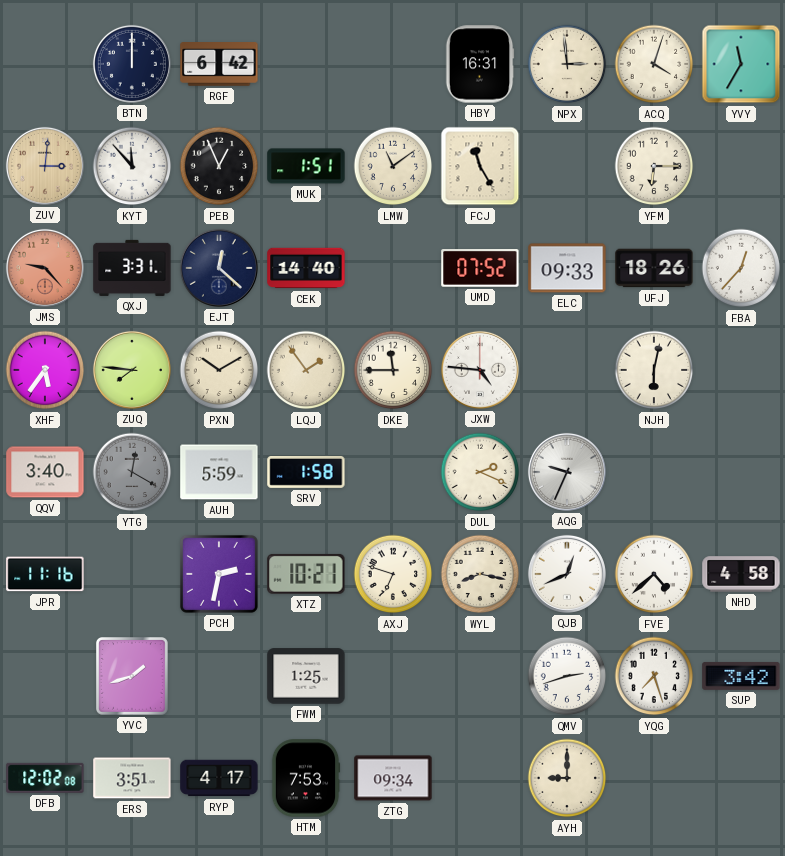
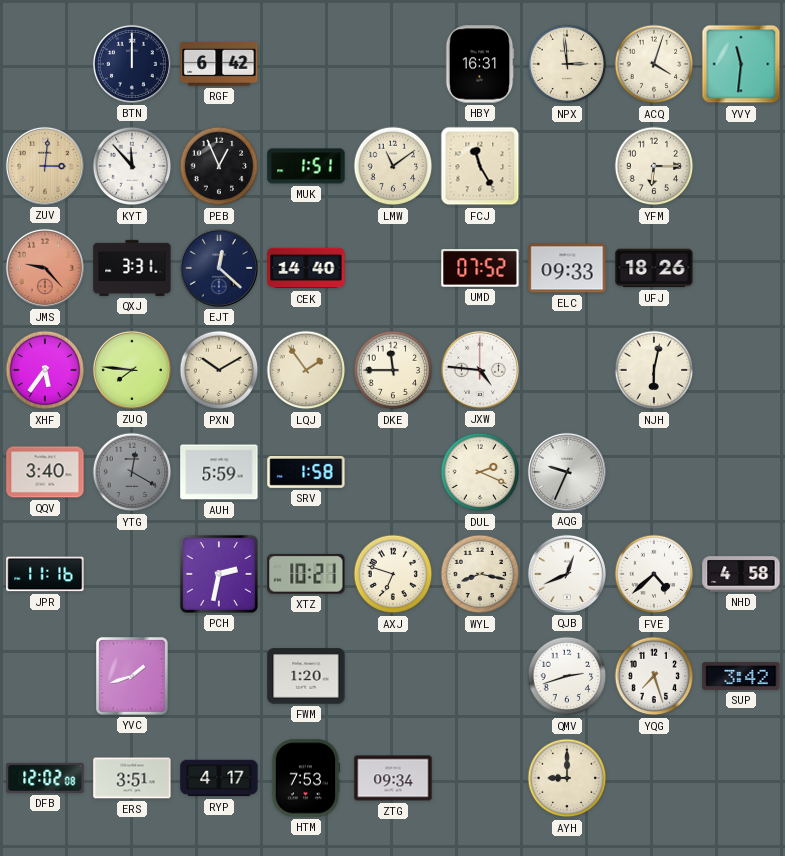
YVY: 11:35 -> 11:31 (741, 64)
FBA: 12:37 -> none (741, 268)
FWM: 1:25 -> 1:20 (306, 676)
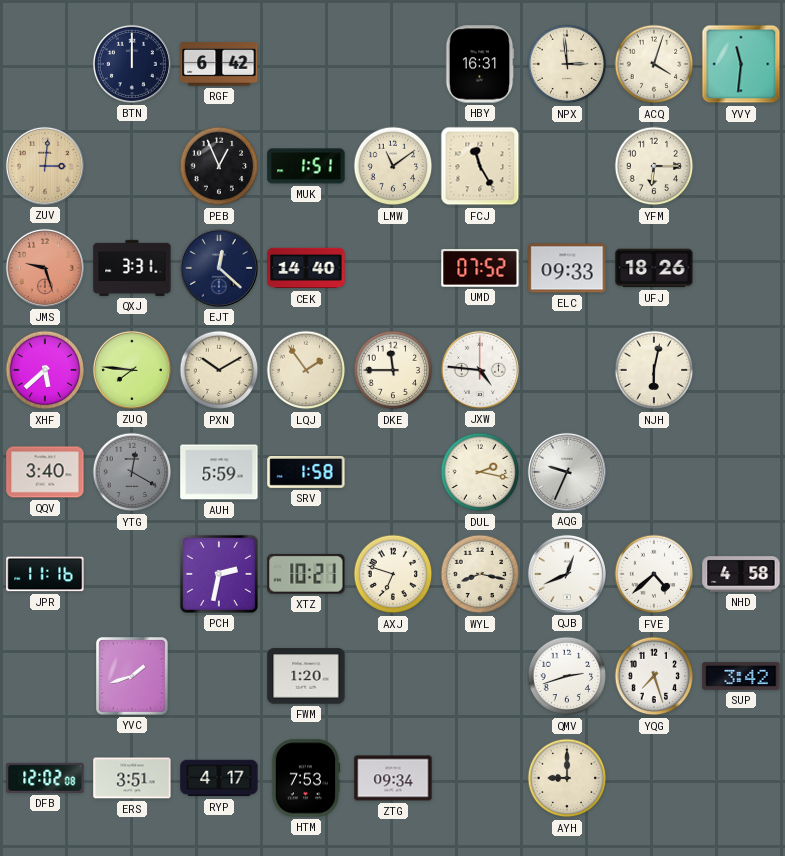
KYT: 11:53 -> none (132, 166)
JMS: 9:23 -> 9:27 (45, 268)
XHF: 5:36 -> 5:38 (45, 370)
DUL: 2:19 -> 2:17 (480, 472)
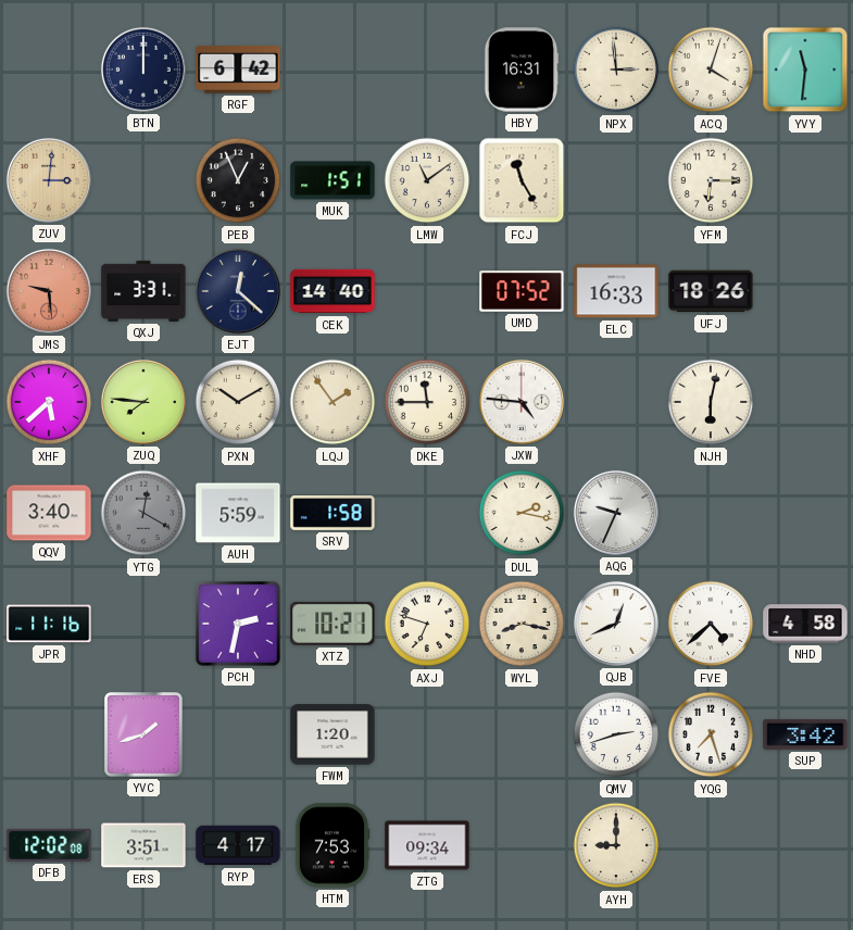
JMS: 9:27 -> 9:29 (49, 291)
ELC: 09:33 -> 16:33 (616, 291)
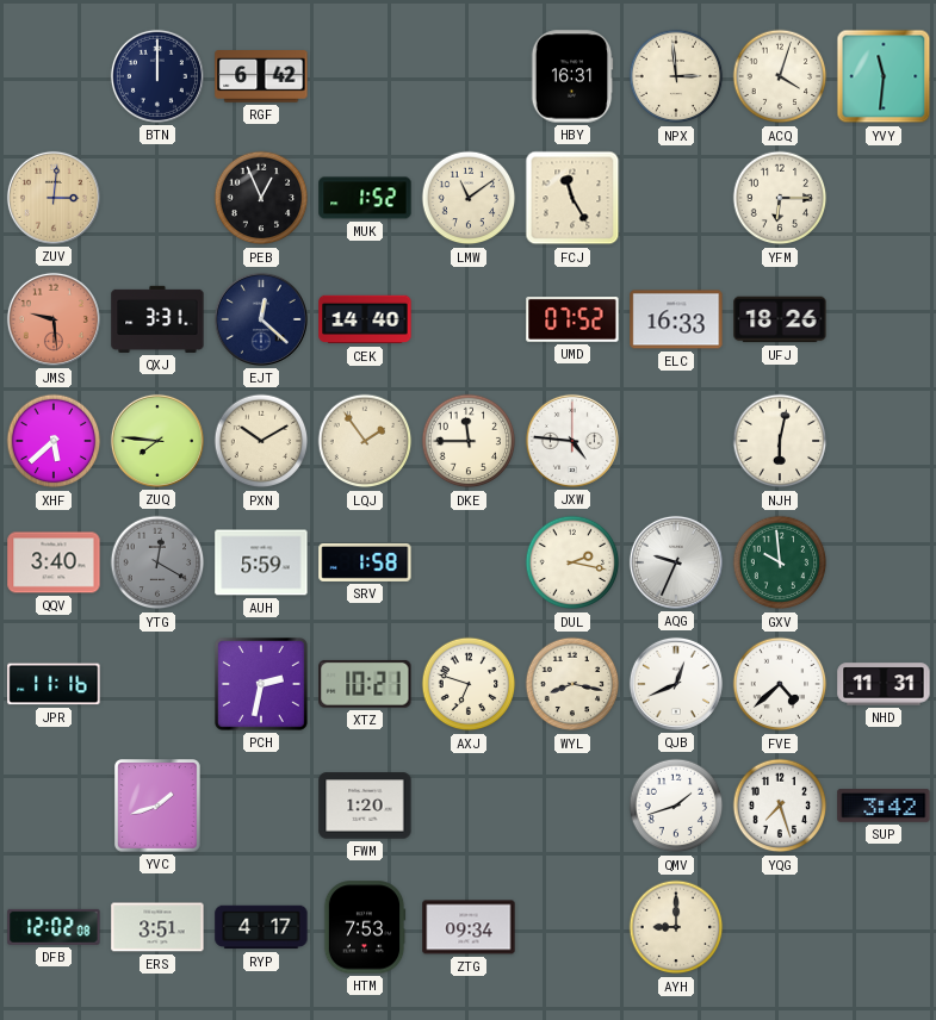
MUK: 1:51 -> 1:52 (365, 198)
GXV: none -> 9:59 (780, 562)
NHD: 4:58 -> 11:31 (884, 684)
QMV: 2:42 -> 1:42 (676, 806)
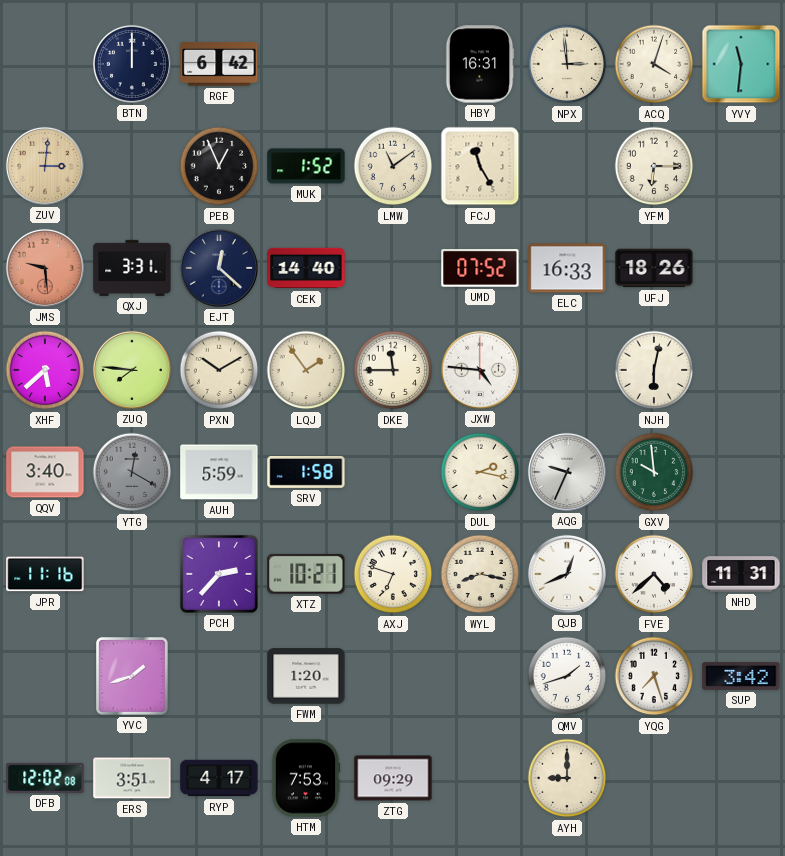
PCH: 2:32 -> 2:37 (219, 574)
ZTG: 09:34 -> 09:29 (393, 778)
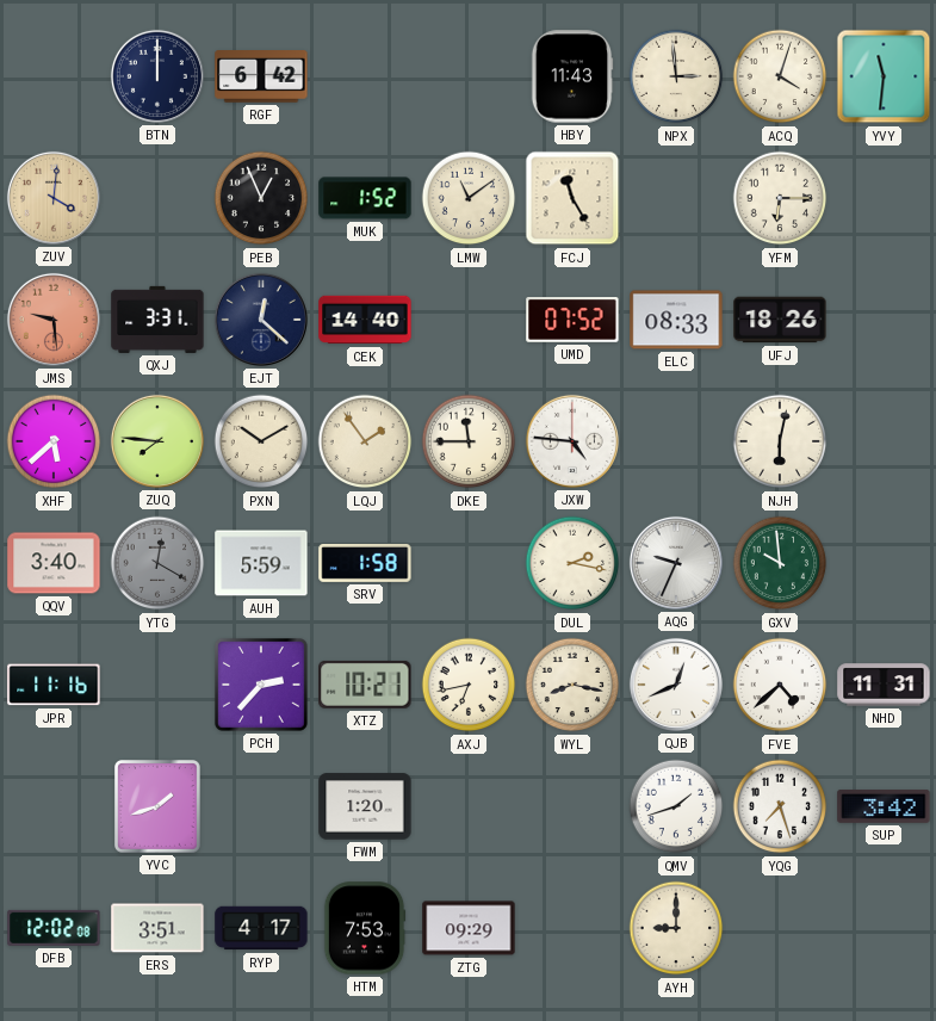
HBY: 16:31 -> 11:43 (572, 76)
ZUV: 3:01 -> 4:01 (54, 198)
ELC: 16:33 -> 08:33 (676, 320)
AXJ: 6:48 -> 6:43 (469, 685)
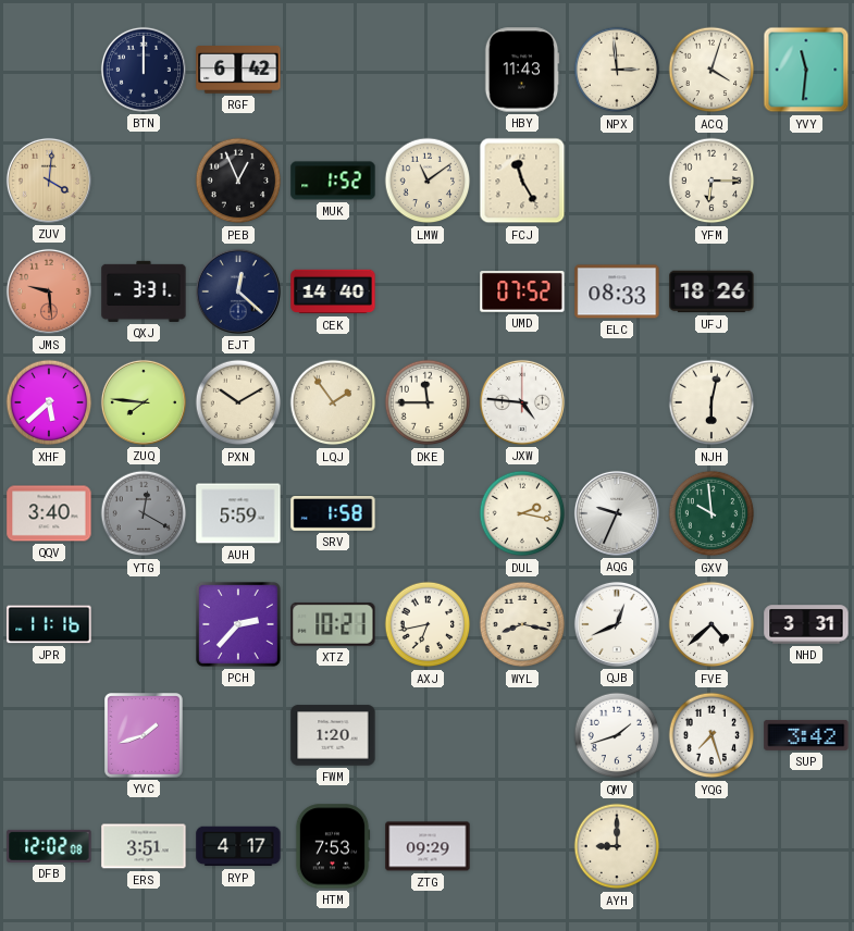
NHD: 11:31 -> 3:31 (806, 624)
